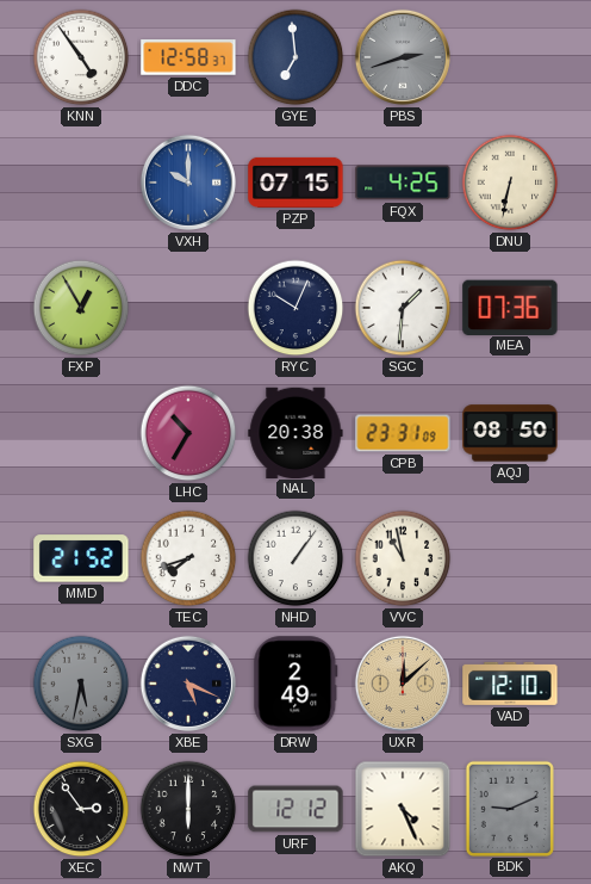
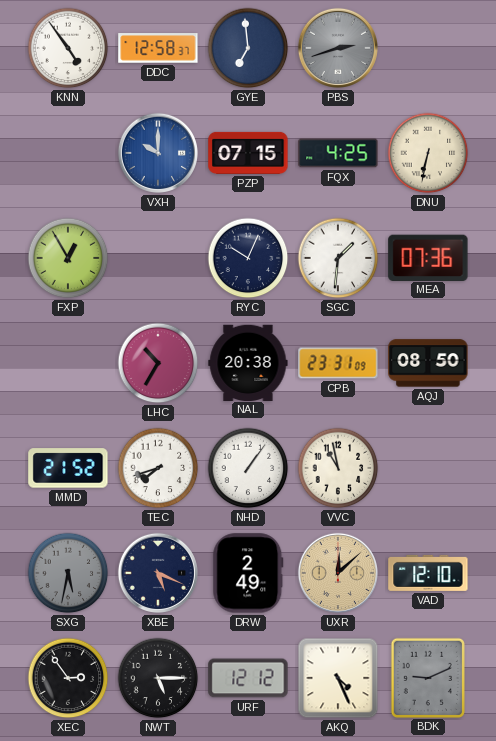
NWT: 6:00 -> 5:15 (158, 678)
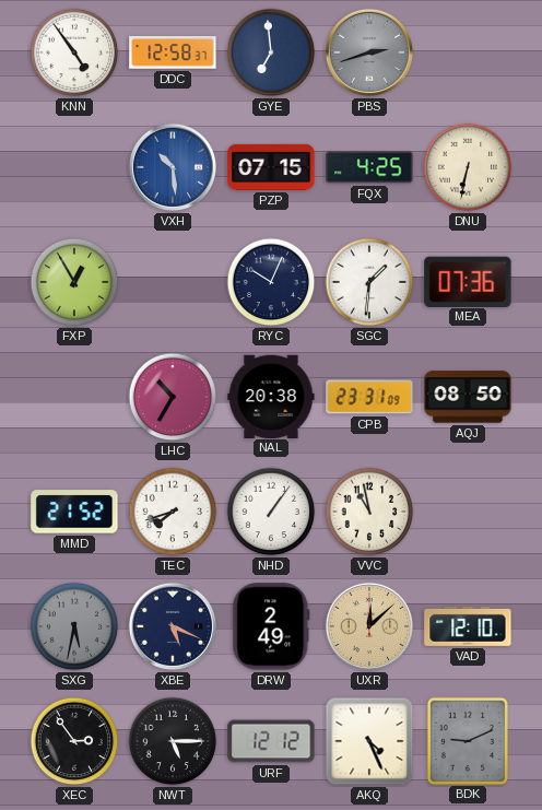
VXH: 10:00 -> 10:29 (173, 167)
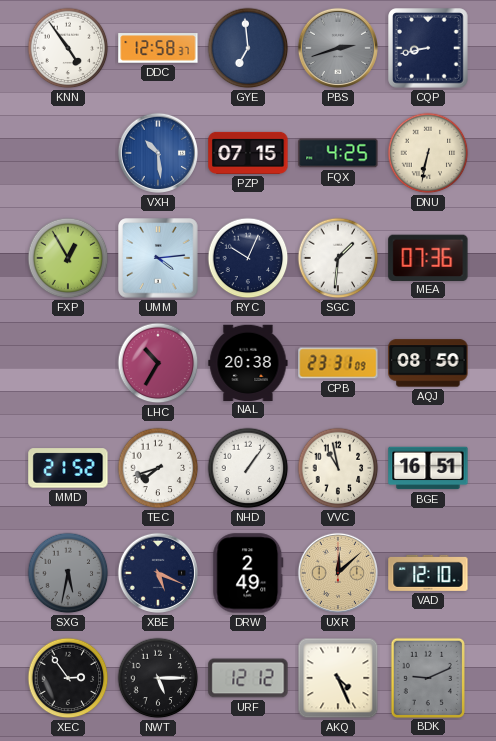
CQP: none -> 8:43 (428, 48)
UMM: none -> 4:14 (158, 258)
BGE: none -> 16:51 (428, 468)
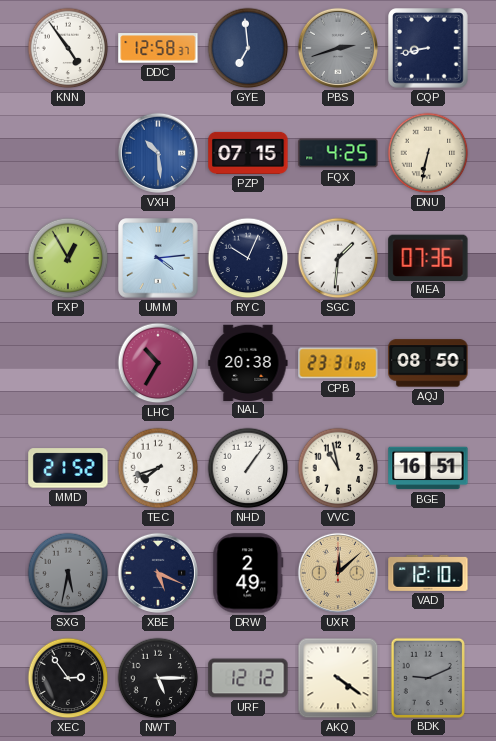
AKQ: 4:26 -> 4:21 (338, 678)
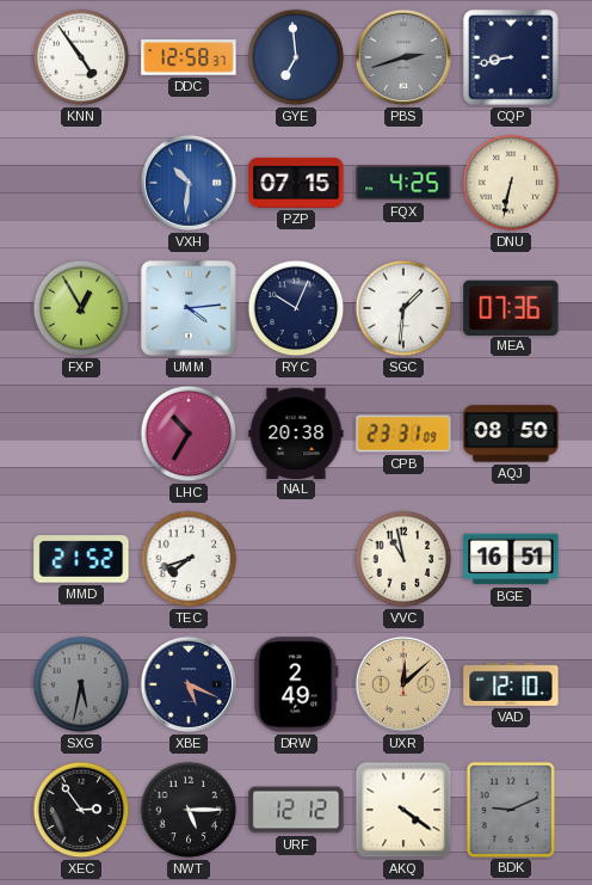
VXH: 10:29 -> 10:31 (189, 183)
NHD: 1:06 -> none (248, 468)
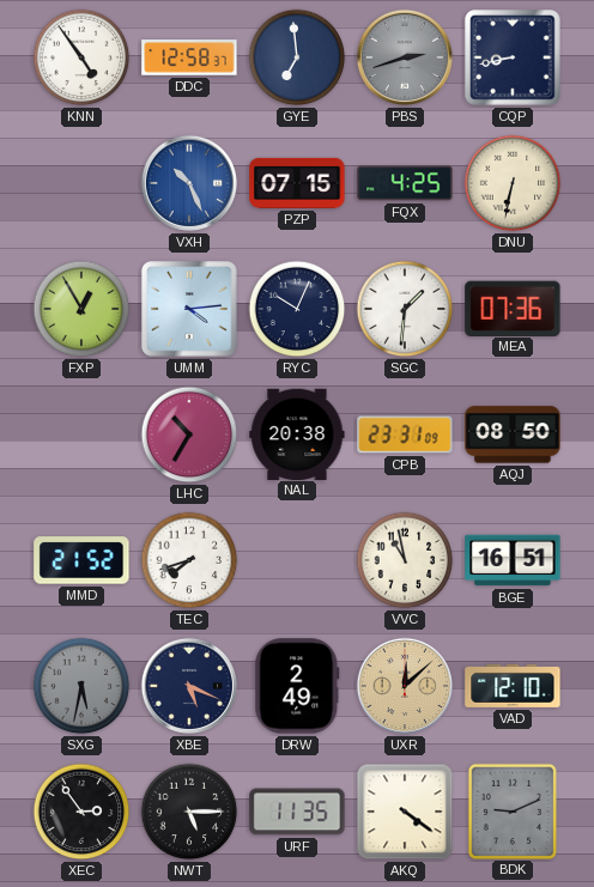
VXH: 10:31 -> 10:26 (189, 183)
URF: 12:12 -> 11:35 (297, 812)
